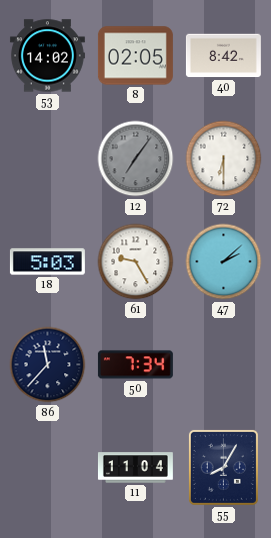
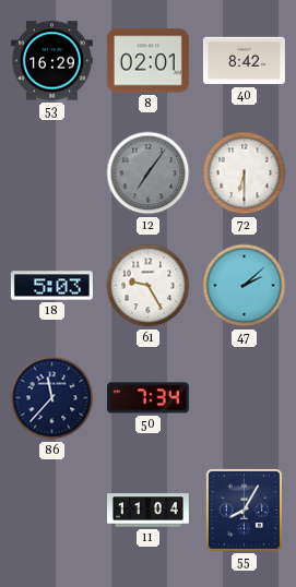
53: 14:02 -> 16:29 (51, 61)
8: 02:05 -> 02:01 (147, 61)
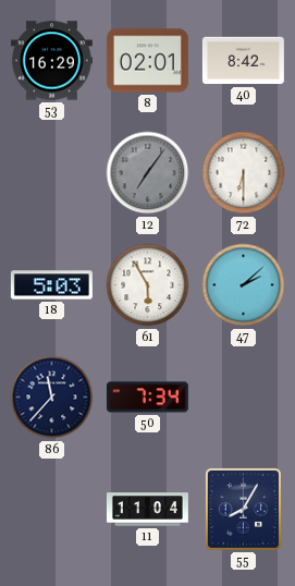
61: 9:25 -> 5:55 (148, 285)
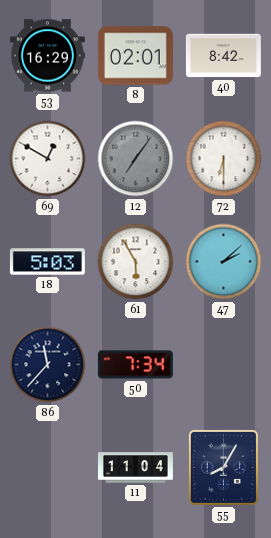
69: none -> 12:50 (48, 159)
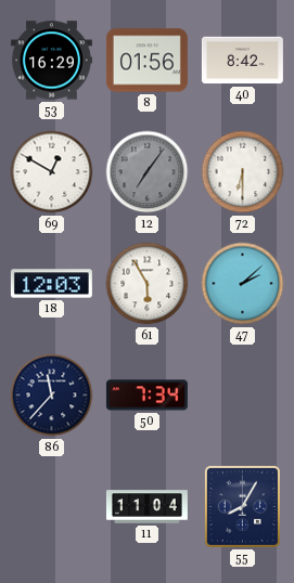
8: 02:01 -> 01:56 (146, 61)
18: 5:03 -> 12:03 (51, 284)
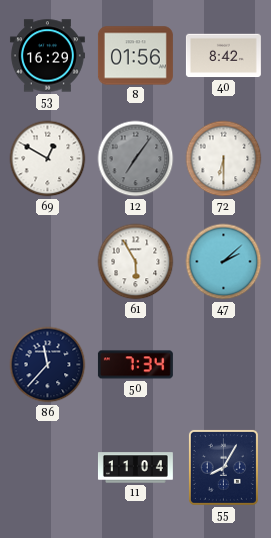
18: 12:03 -> none (51, 284)
